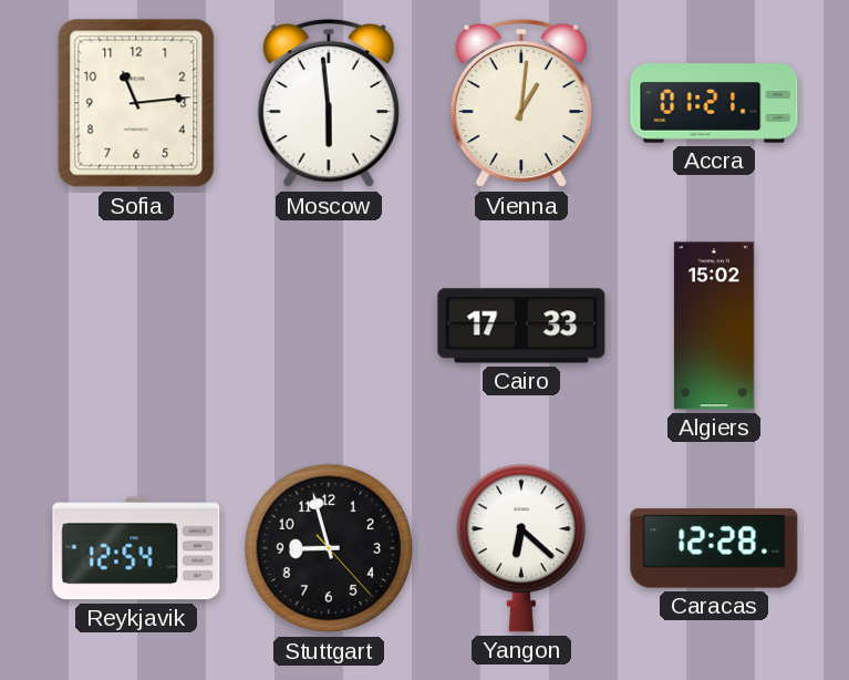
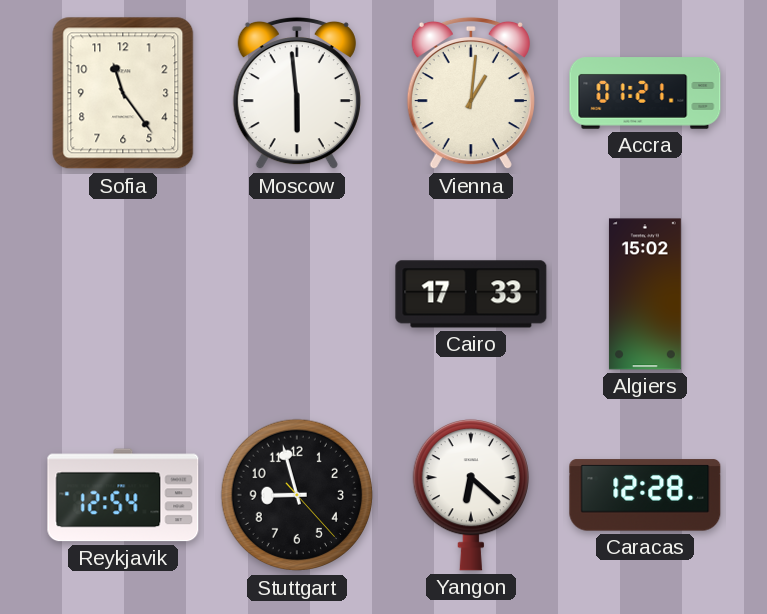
Sofia: 11:14 -> 11:24 (123, 93)
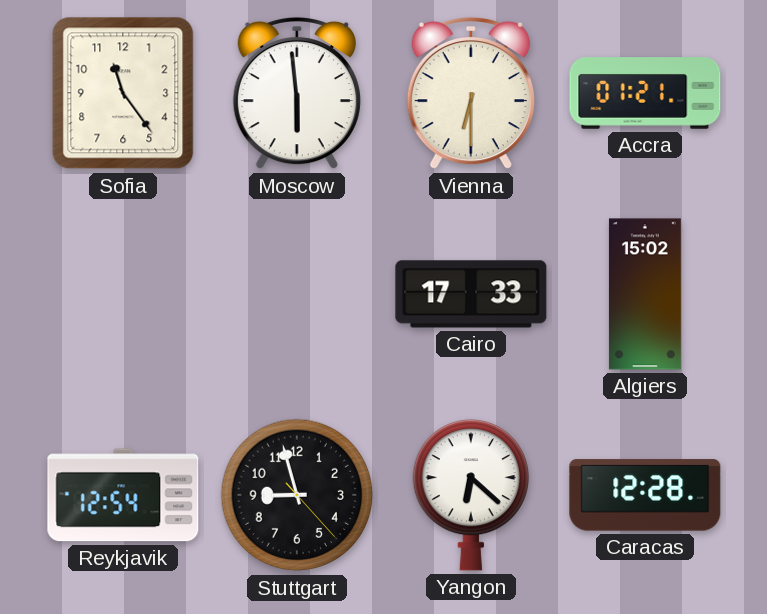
Vienna: 1:01 -> 6:30 (471, 93)
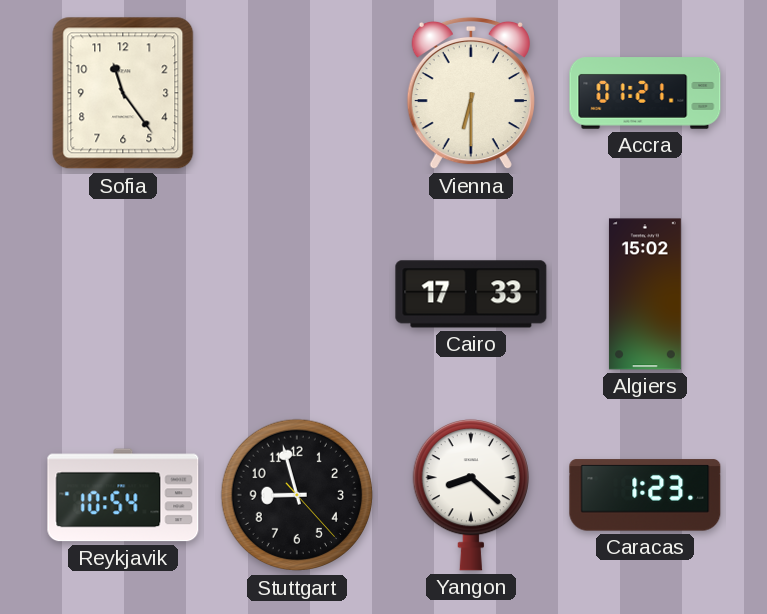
Moscow: 5:59 -> none (297, 93)
Reykjavik: 12:54 -> 10:54 (123, 495)
Yangon: 6:22 -> 8:22 (471, 495)
Caracas: 12:28 -> 1:23 (645, 495)
